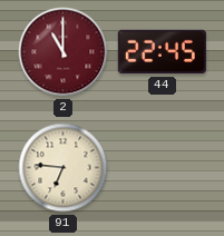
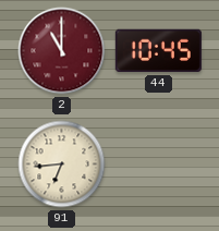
44: 22:45 -> 10:45 (158, 51)
91: 6:46 -> 6:44 (62, 165)
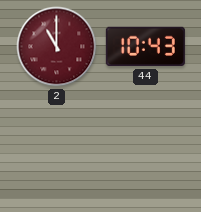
44: 10:45 -> 10:43 (145, 47)
91: 6:44 -> none (62, 165)
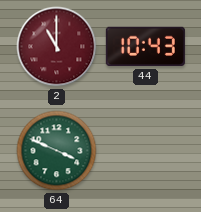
64: none -> 3:49 (57, 151)
